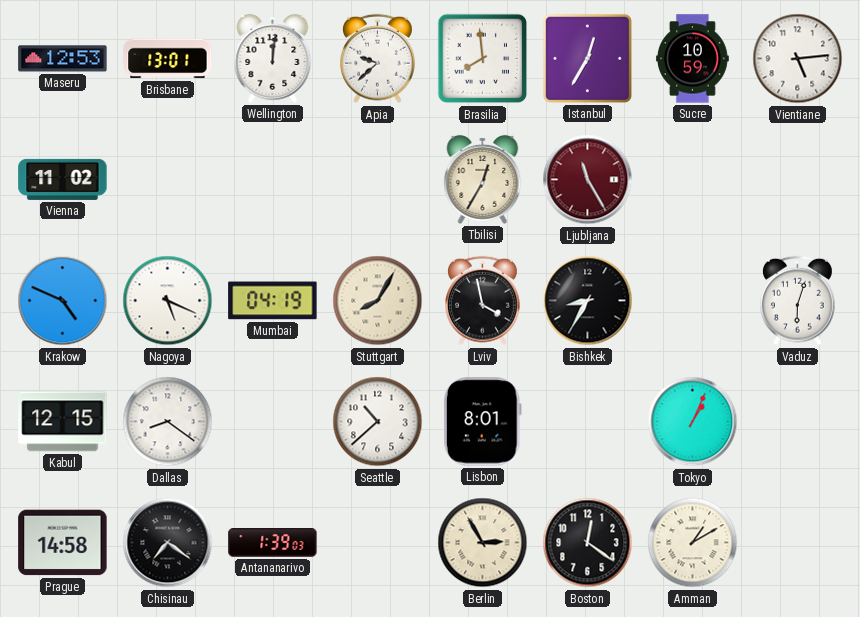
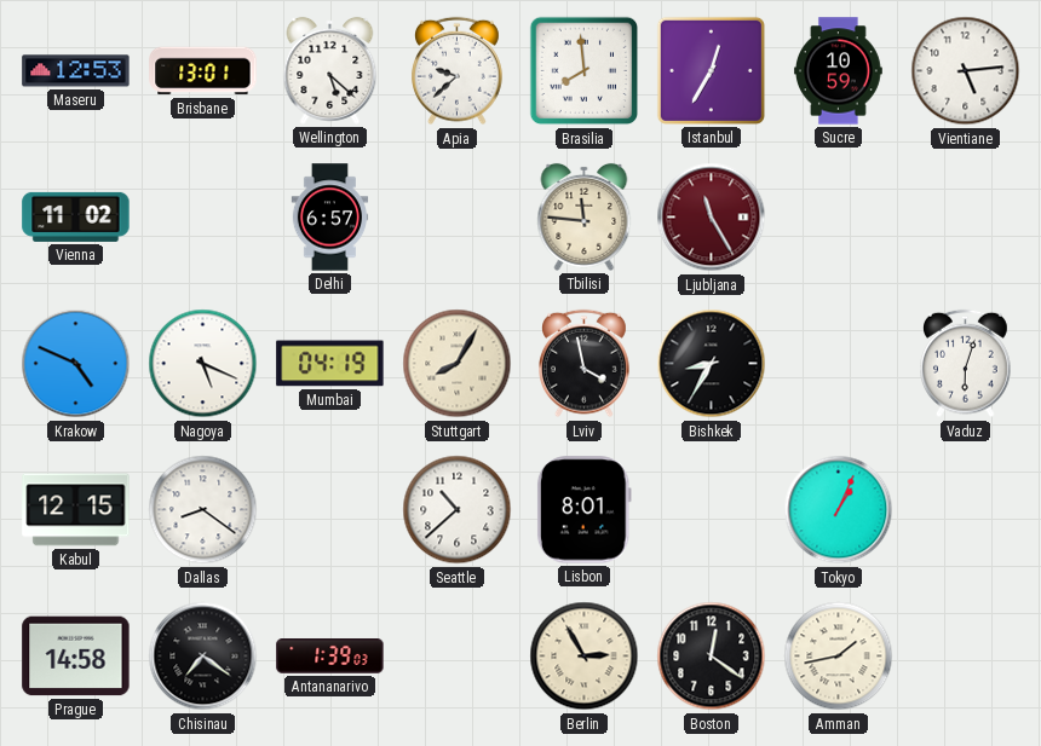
Wellington: 12:01 -> 5:22 (330, 70)
Delhi: none -> 6:57 (330, 218)
Tbilisi: 12:35 -> 11:46 (585, 216)
Amman: 1:10 -> 1:43 (839, 657)
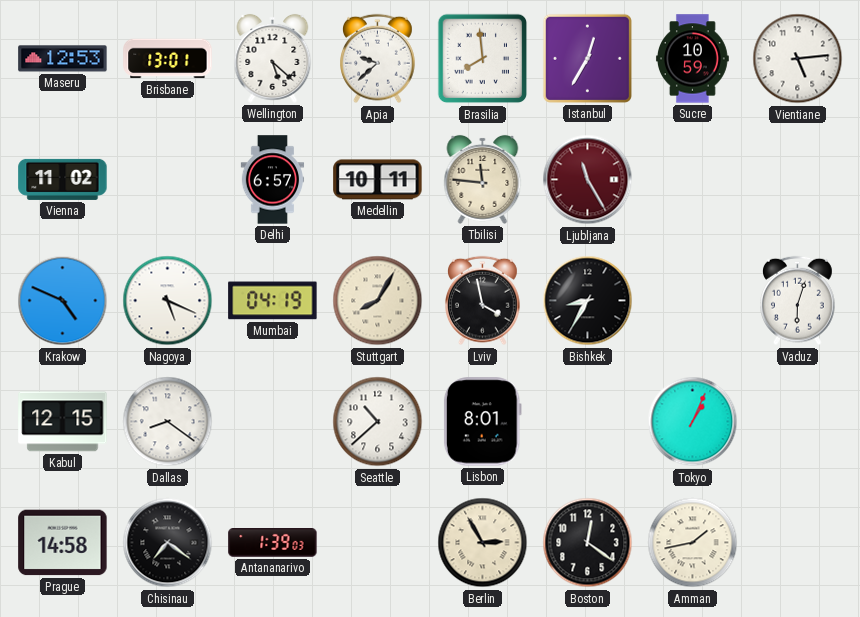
Medellin: none -> 10:11 (378, 180)
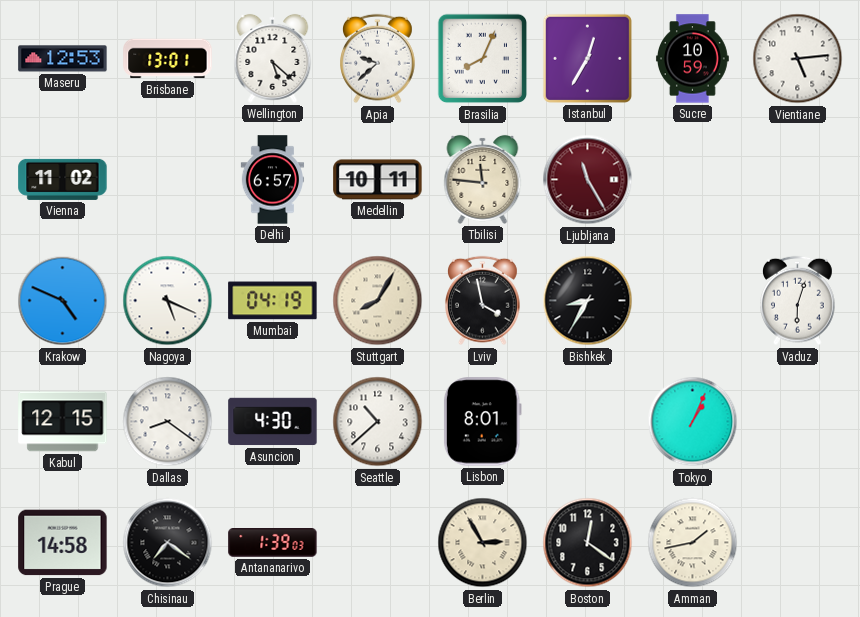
Brasilia: 7:59 -> 8:04 (483, 59)
Asuncion: none -> 4:30 (273, 422)
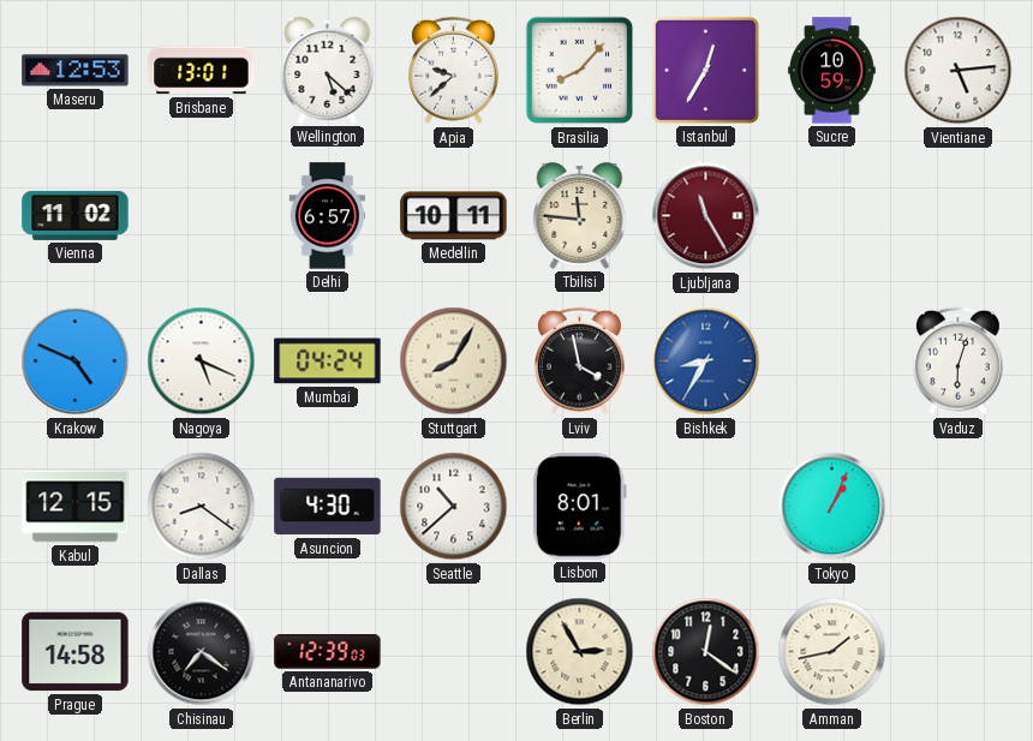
Brasilia: 8:04 -> 8:07 (580, 71)
Mumbai: 04:19 -> 04:24 (328, 361)
Bishkek dial: black -> blue (706, 361)
Antananarivo: 1:39 -> 12:39 (328, 652)
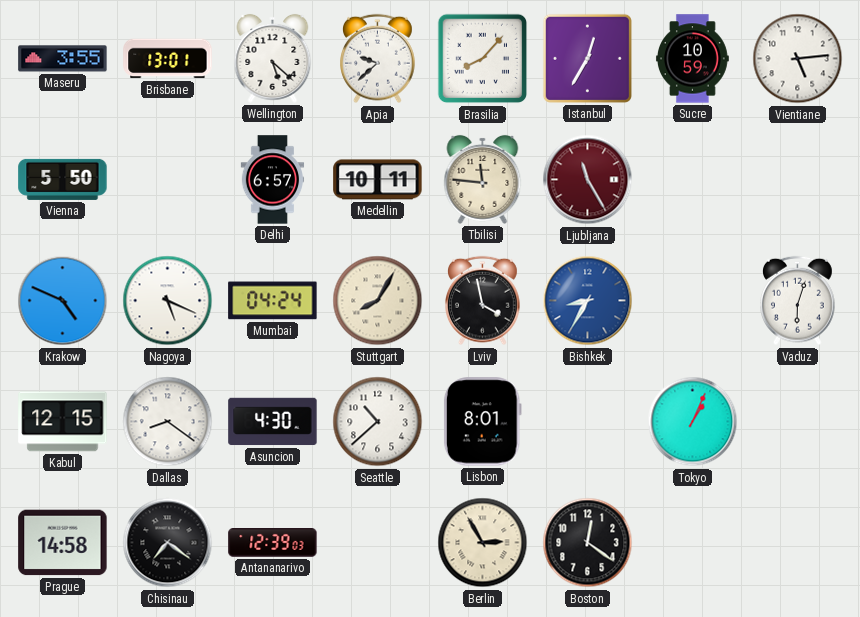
Maseru: 12:53 -> 3:55 (63, 59)
Vienna: 11:02 -> 5:50 (63, 179)
Amman: 1:43 -> none (832, 652)
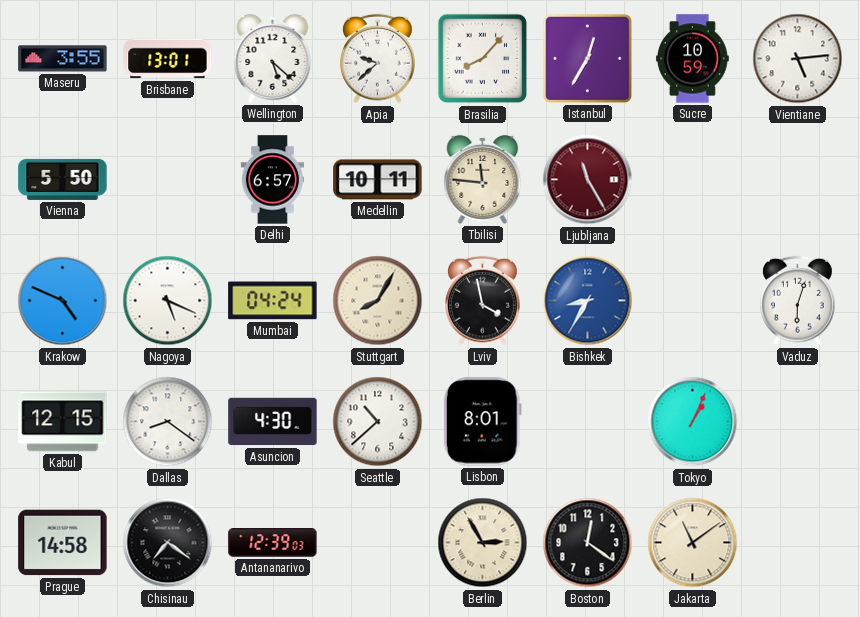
Jakarta: none -> 11:09 (693, 543)
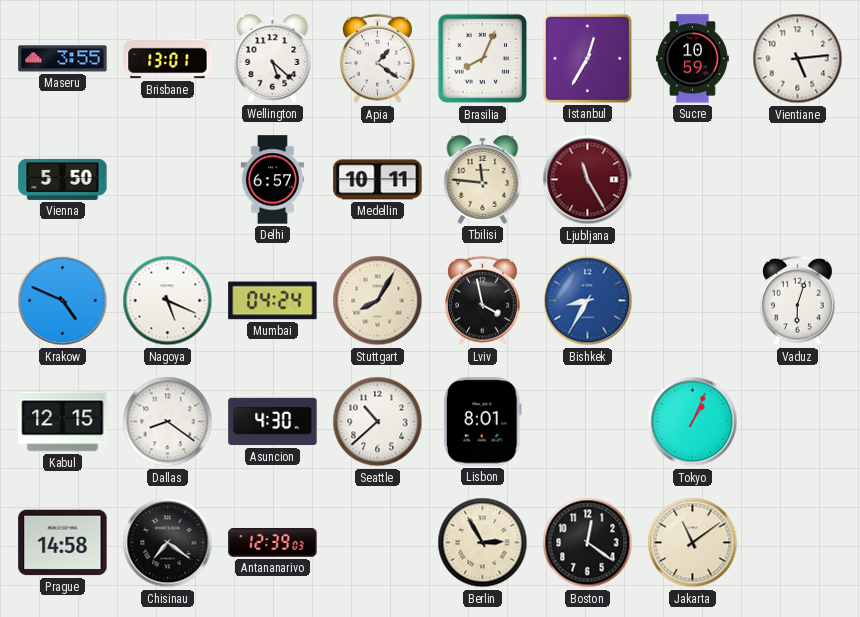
Apia: 9:38 -> 1:21 (378, 59)
Brasilia: 8:07 -> 8:04 (483, 59)
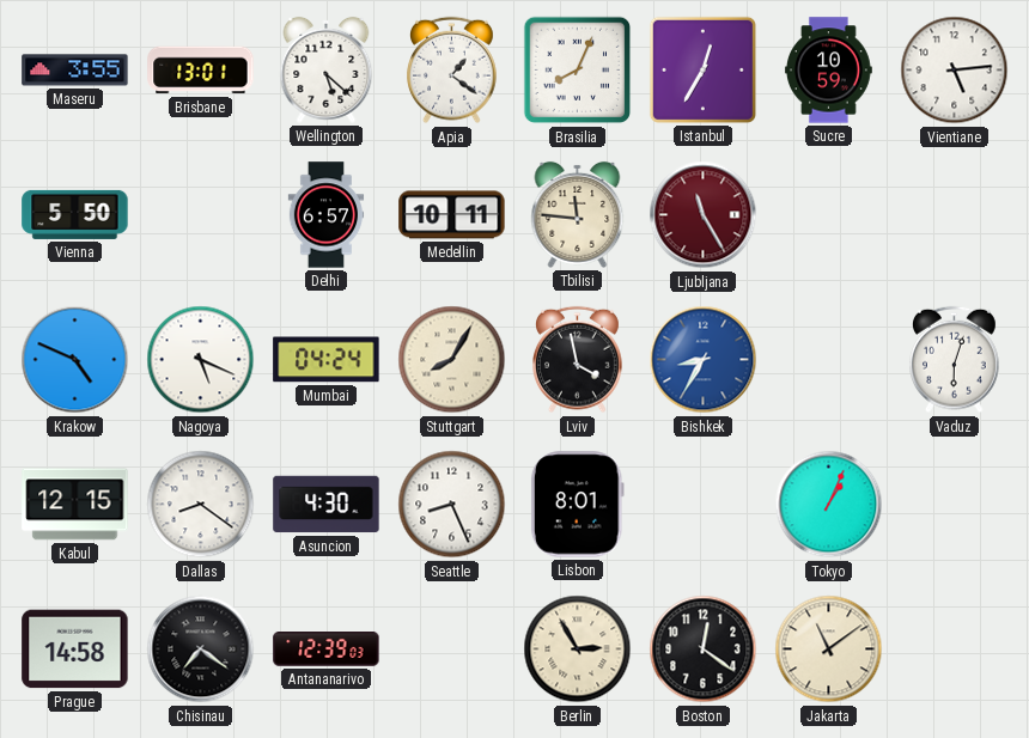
Seattle: 10:38 -> 8:26 (452, 505)
